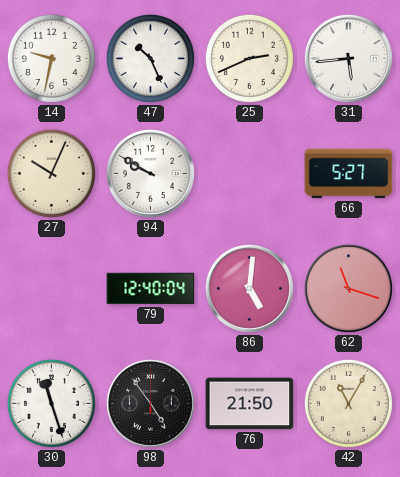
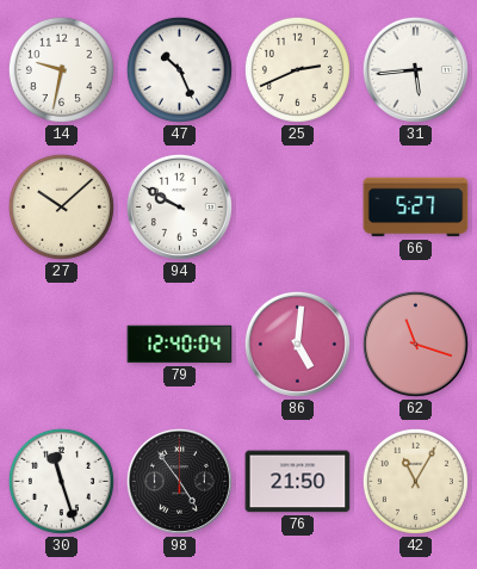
27: 10:04 -> 10:08 (61, 206)
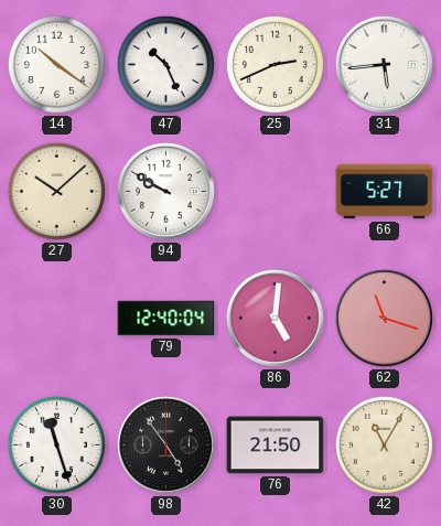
14: 9:32 -> 10:21 (56, 64)
